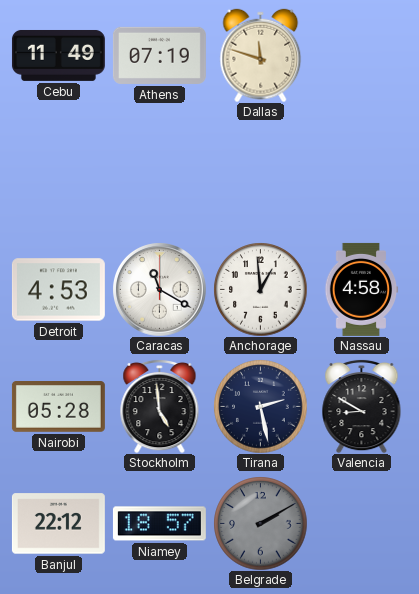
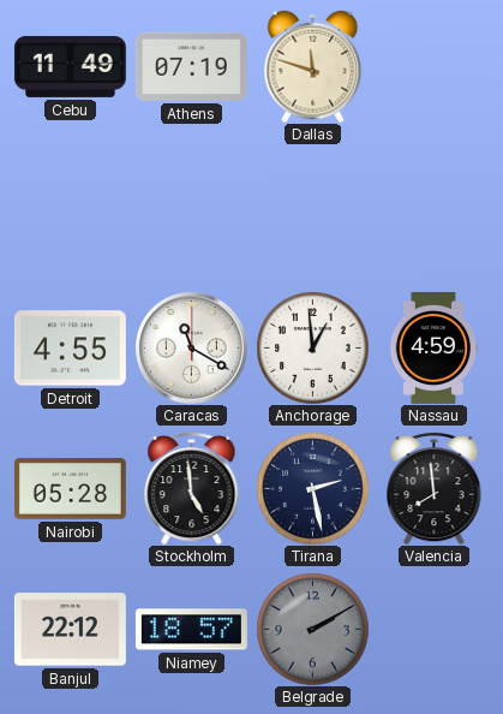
Detroit: 4:53 -> 4:55 (70, 349)
Nassau: 4:58 -> 4:59 (433, 347)
Valencia: 8:50 -> 7:59 (435, 488)
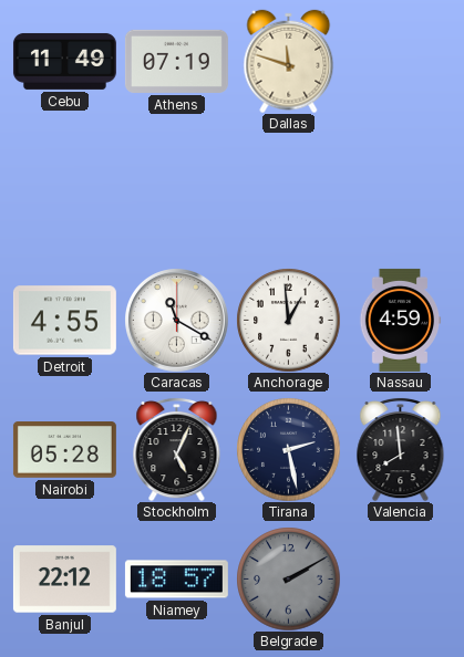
Stockholm: 4:59 -> 5:04 (177, 449)
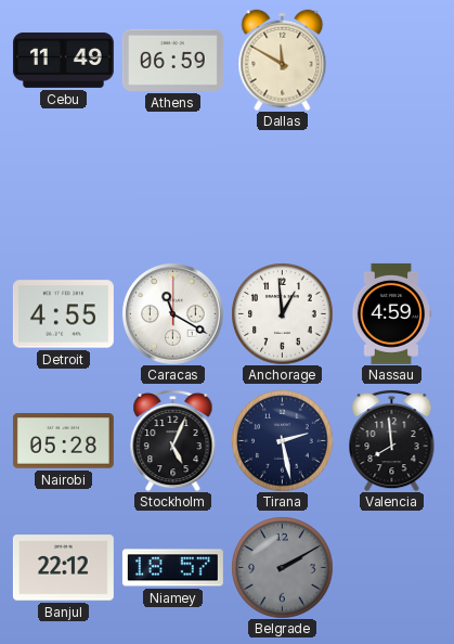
Athens: 07:19 -> 06:59 (172, 60)
Dallas: 11:48 -> 11:50 (283, 60)
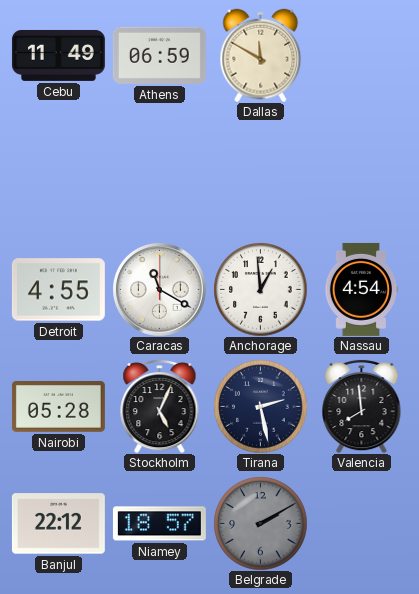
Nassau: 4:59 -> 4:54 (361, 289)
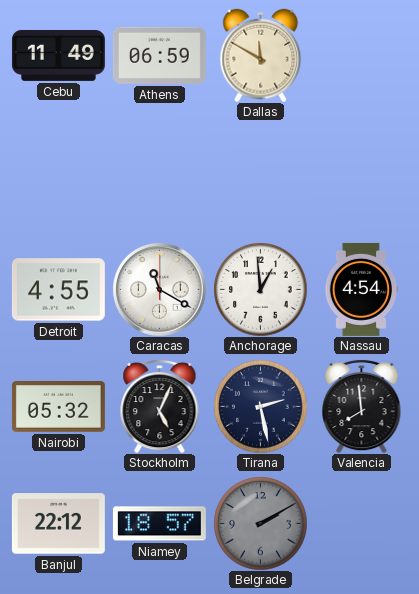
Nairobi: 05:28 -> 05:32 (58, 407)
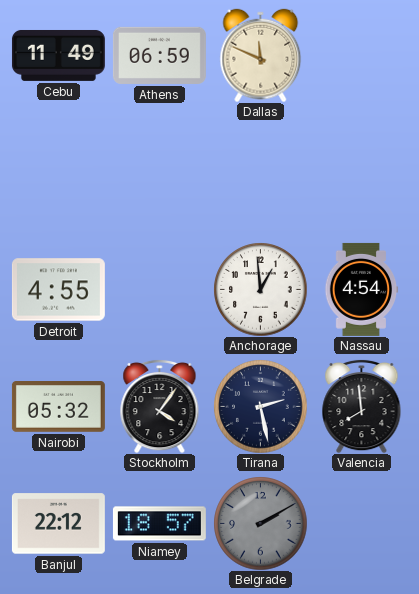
Dallas: 11:50 -> 11:49 (261, 55)
Caracas: 11:20 -> none (160, 290)
Stockholm: 5:04 -> 4:06 (160, 406)
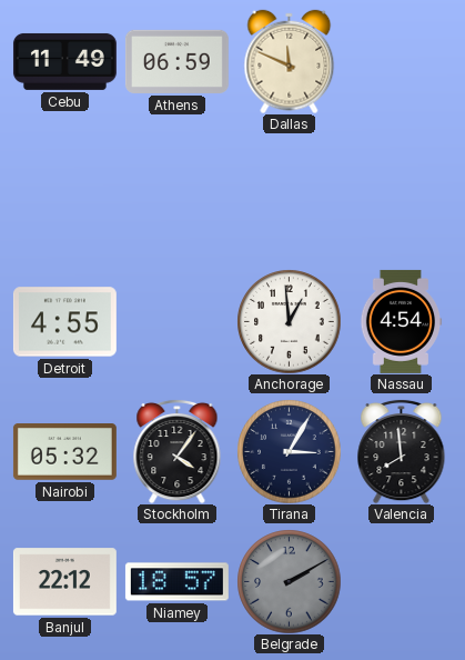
Tirana: 2:28 -> 3:05 (289, 451)
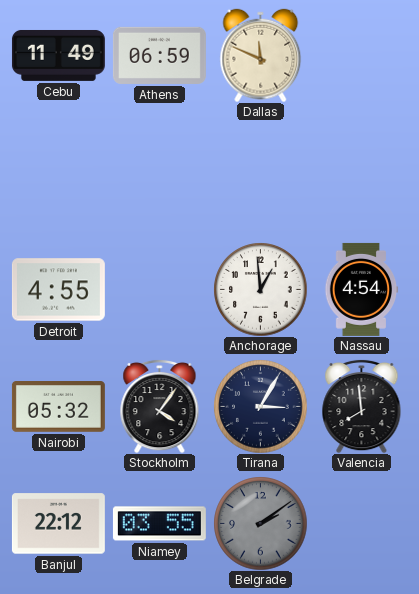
Niamey: 18:57 -> 03:55 (159, 524)
Belgrade: 2:10 -> 2:09 (260, 523)
